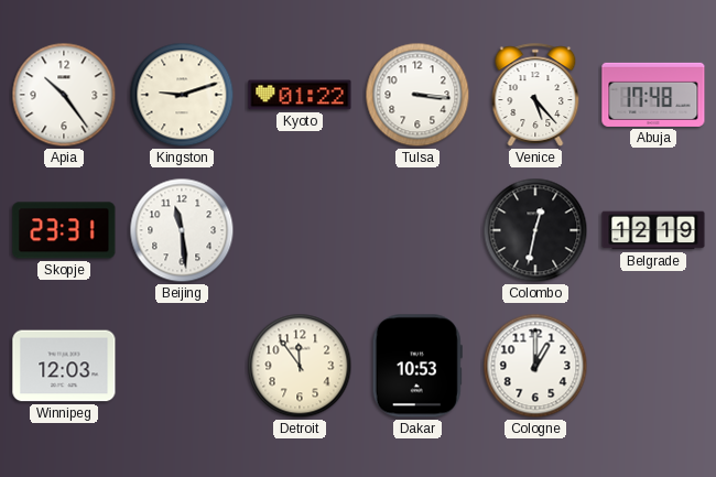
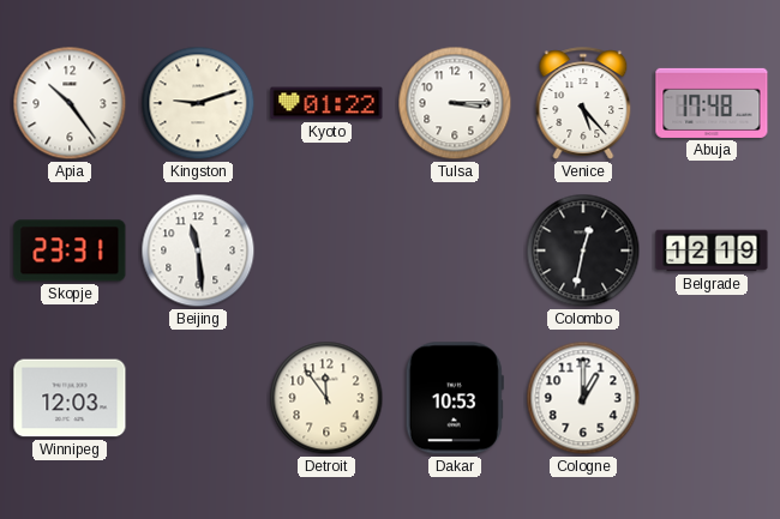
Tulsa: 3:16 -> 3:15 (455, 103)
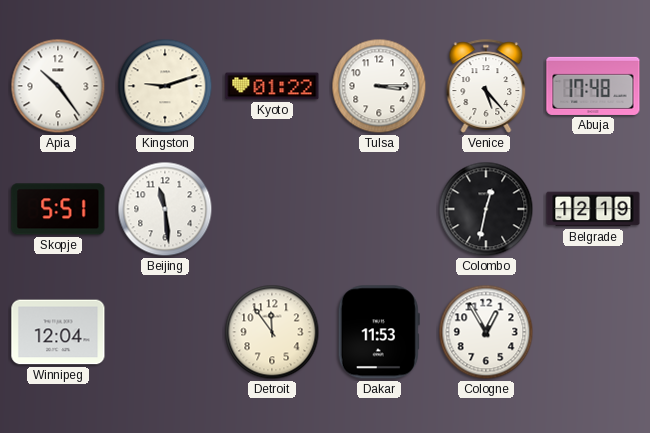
Skopje: 23:31 -> 5:51 (58, 209)
Winnipeg: 12:03 -> 12:04 (58, 332)
Dakar: 10:53 -> 11:53 (379, 332)
Cologne: 1:00 -> 12:55 (486, 332)
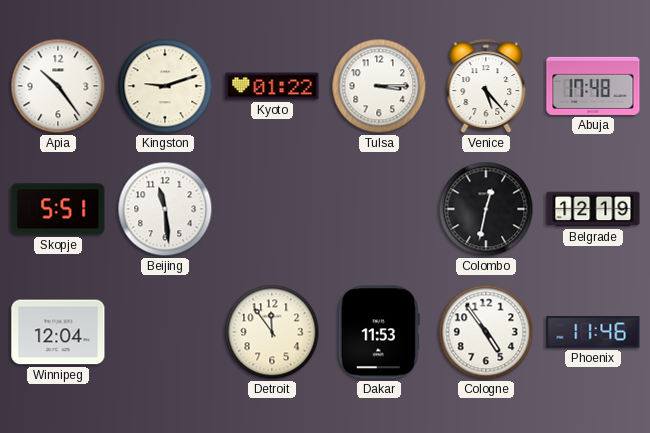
Cologne: 12:55 -> 4:54 (486, 332)
Phoenix: none -> 11:46 (593, 332)
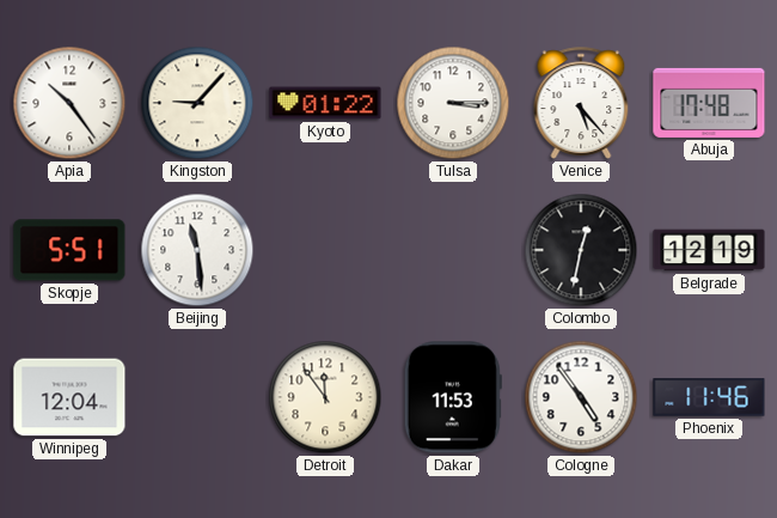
Kingston: 9:12 -> 9:07 (197, 103)
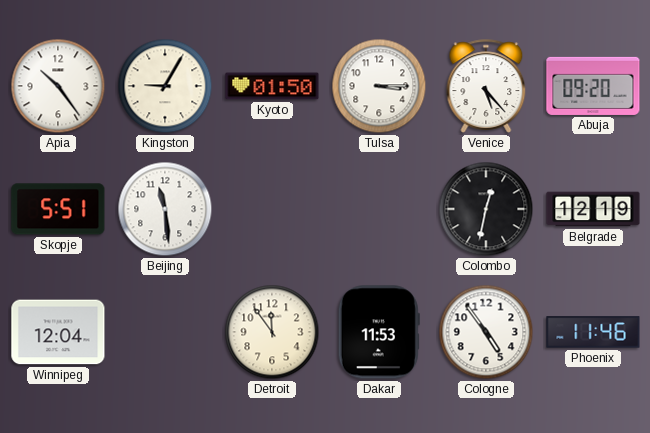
Kingston: 9:07 -> 9:05 (165, 86)
Kyoto: 01:22 -> 01:50 (272, 86)
Abuja: 17:48 -> 09:20 (593, 86)
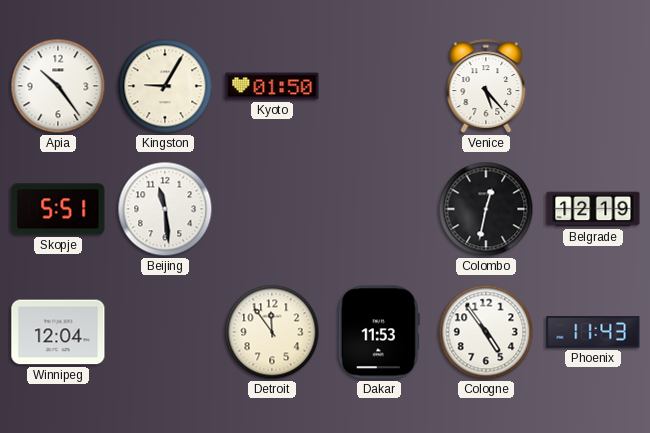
Tulsa: 3:15 -> none (379, 86)
Abuja: 09:20 -> none (593, 86)
Phoenix: 11:46 -> 11:43 (593, 332)
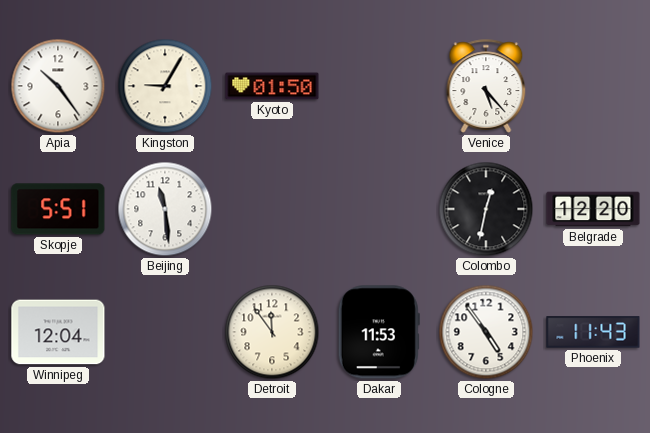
Belgrade: 12:19 -> 12:20 (593, 209)
